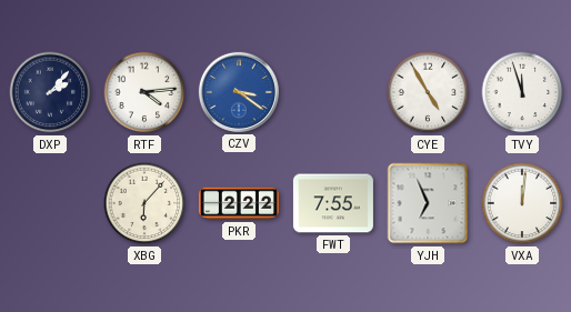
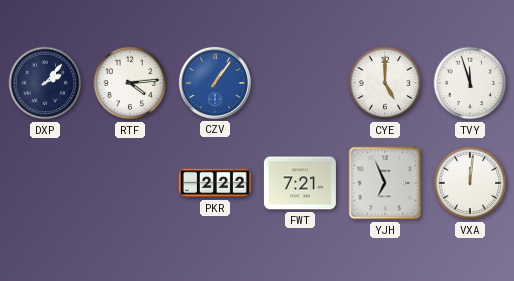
CZV: 3:21 -> 1:06 (215, 83)
CYE: 4:55 -> 5:00 (385, 83)
XBG: 6:07 -> none (144, 203)
FWT: 7:55 -> 7:21 (300, 183)
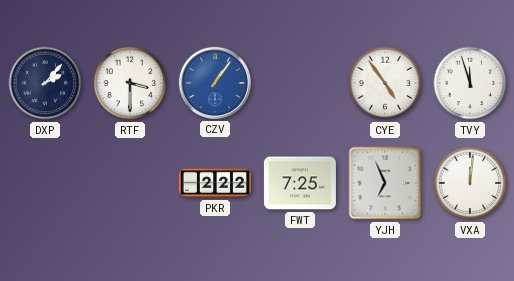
RTF: 4:14 -> 3:30 (130, 83)
CYE: 5:00 -> 4:54 (385, 83)
FWT: 7:21 -> 7:25 (300, 183)
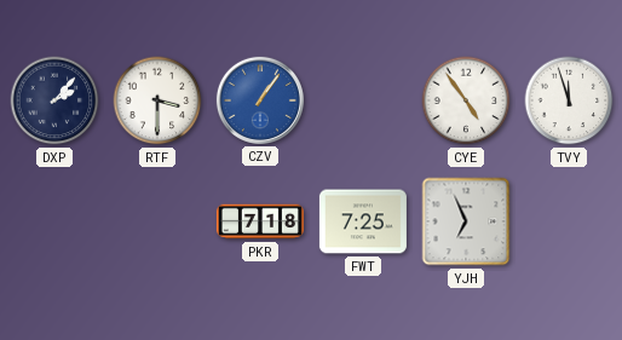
PKR: 2:22 -> 7:18 (260, 221)
VXA: 12:01 -> none (470, 183)
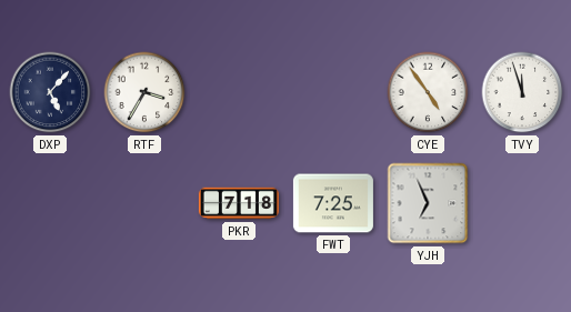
DXP: 2:07 -> 5:07 (50, 92)
RTF: 3:30 -> 3:35 (144, 92)
CZV: 1:06 -> none (260, 100)
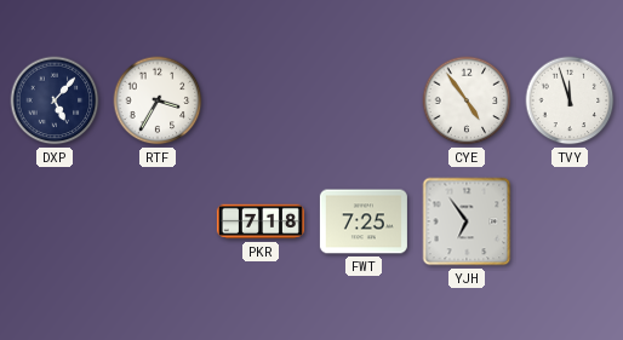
YJH: 6:56 -> 6:54 (467, 221)
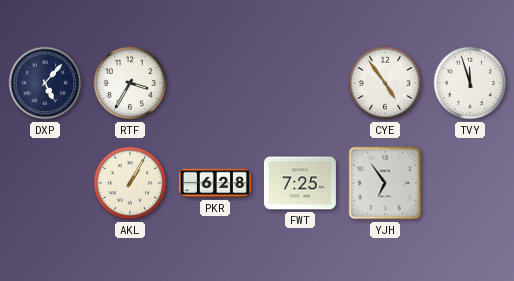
AKL: none -> 1:05 (130, 183)
PKR: 7:18 -> 6:28 (215, 183)
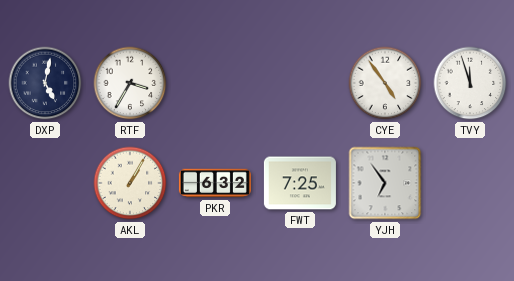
DXP: 5:07 -> 5:02 (45, 83)
PKR: 6:28 -> 6:32 (215, 183)
